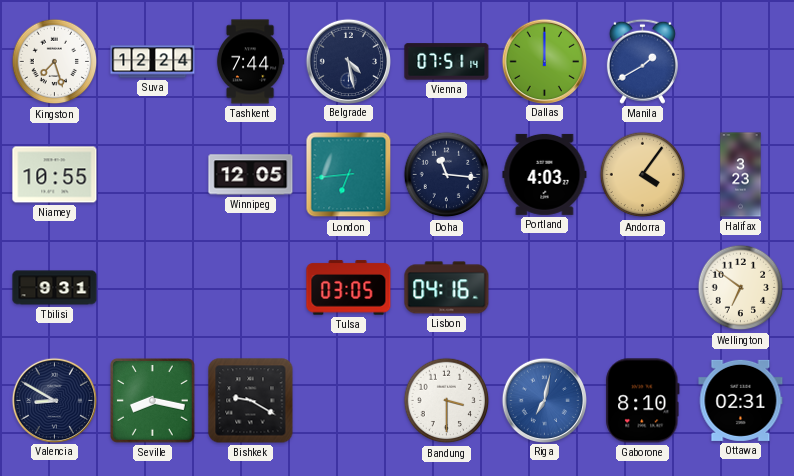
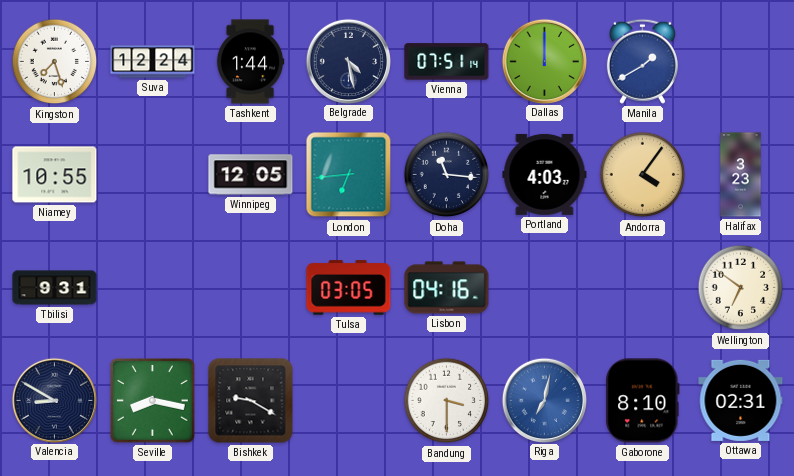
Tashkent: 7:44 -> 1:44 (250, 62)
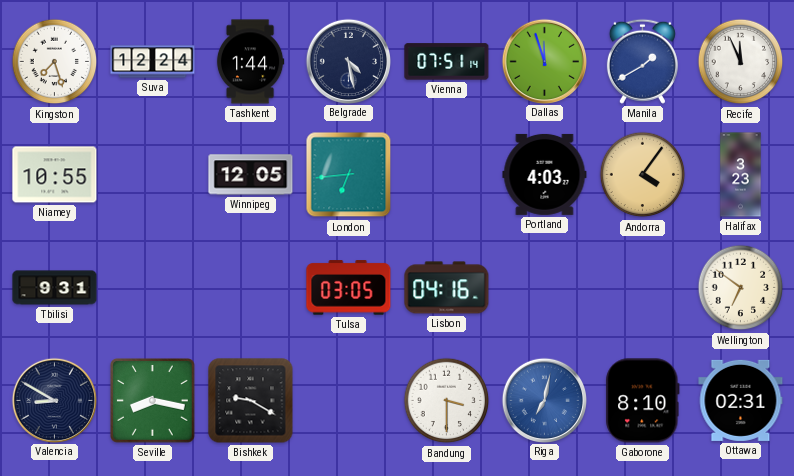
Dallas: 12:00 -> 11:57 (544, 61)
Recife: none -> 11:56 (741, 62)
Doha: 11:16 -> none (447, 175)
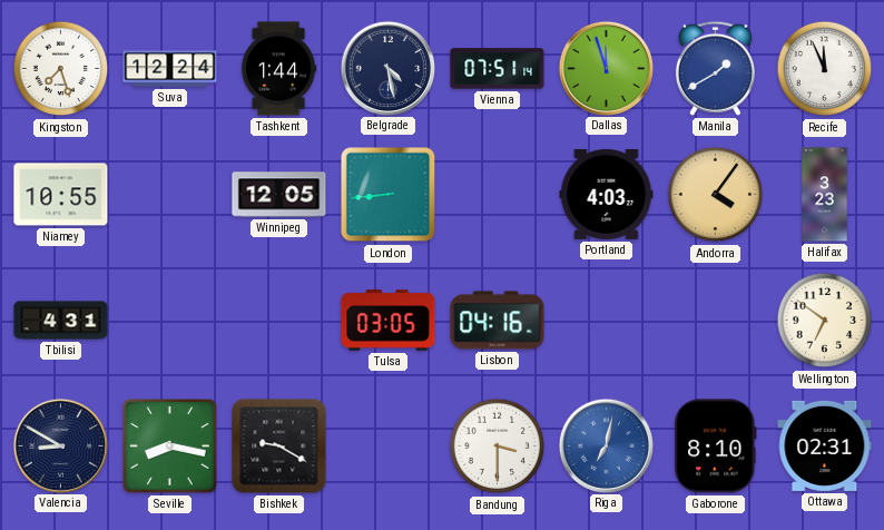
London: 6:44 -> 8:44 (389, 195)
Tbilisi: 9:31 -> 4:31 (61, 321)
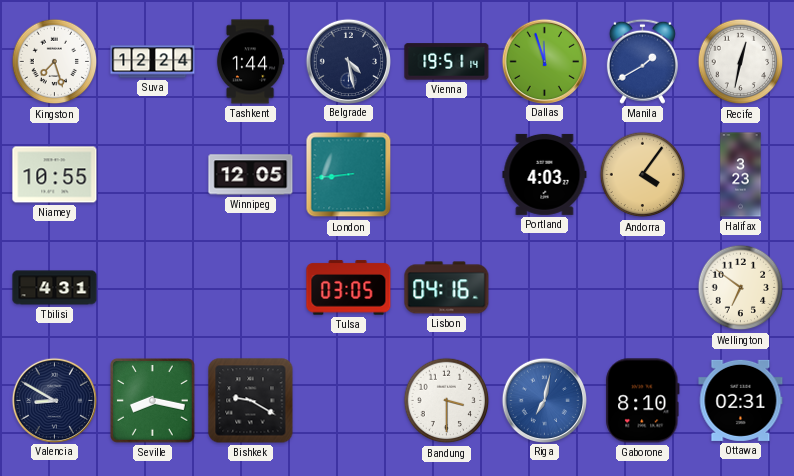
Vienna: 07:51 -> 19:51 (447, 62)
Recife: 11:56 -> 12:32 (741, 62)
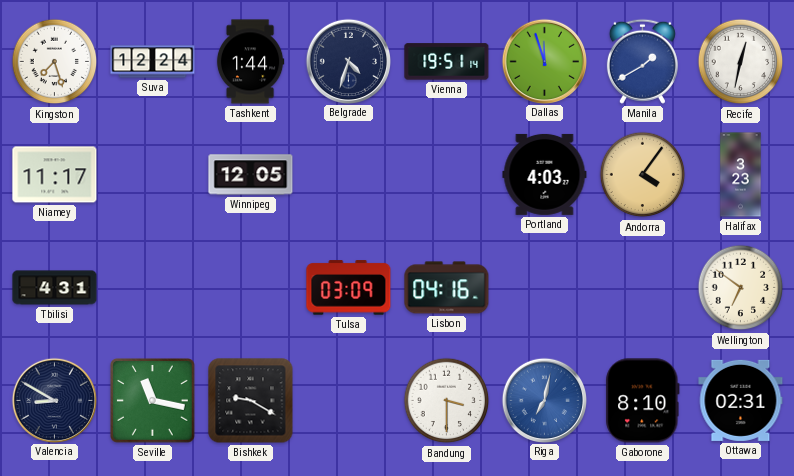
Belgrade: 4:28 -> 4:33 (348, 61)
Niamey: 10:55 -> 11:17 (55, 175)
London: 8:44 -> none (349, 175)
Tulsa: 03:05 -> 03:09 (349, 288)
Seville: 8:17 -> 11:17 (153, 401)
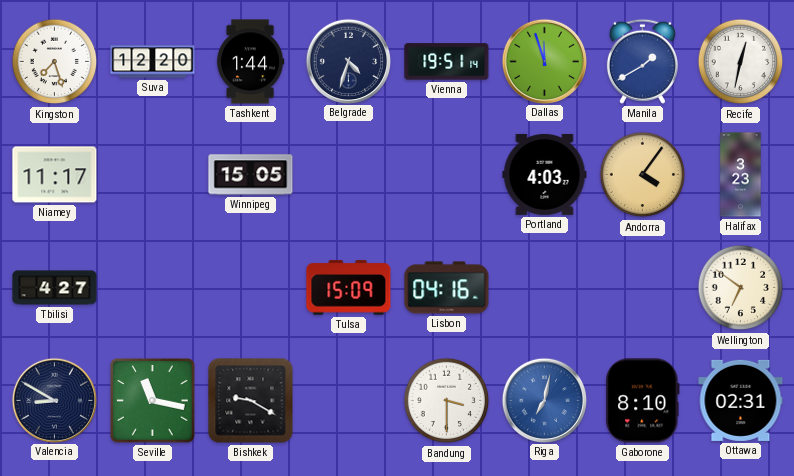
Suva: 12:24 -> 12:20 (153, 62)
Winnipeg: 12:05 -> 15:05 (251, 175)
Tbilisi: 4:31 -> 4:27 (55, 288)
Tulsa: 03:09 -> 15:09 (349, 288)
